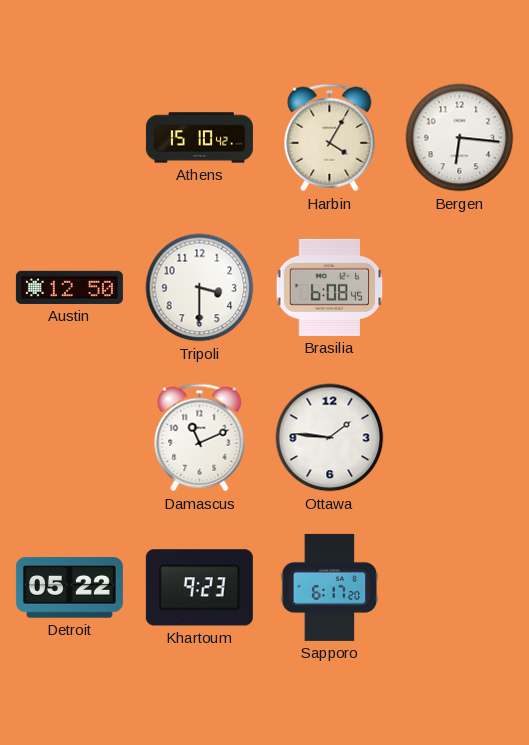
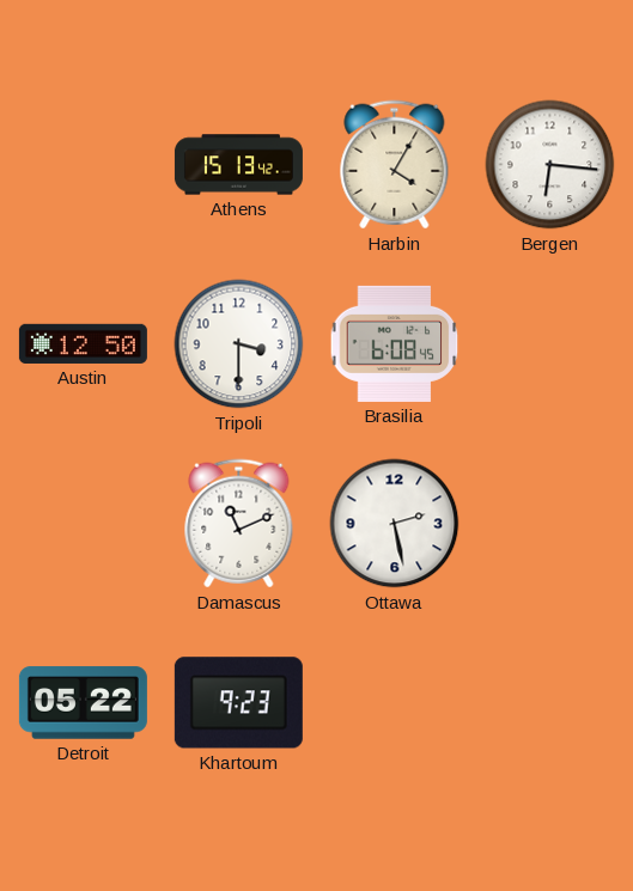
Athens: 15:10 -> 15:13 (238, 165)
Ottawa: 1:46 -> 2:28 (395, 524)
Sapporo: 6:17 -> none (330, 587)
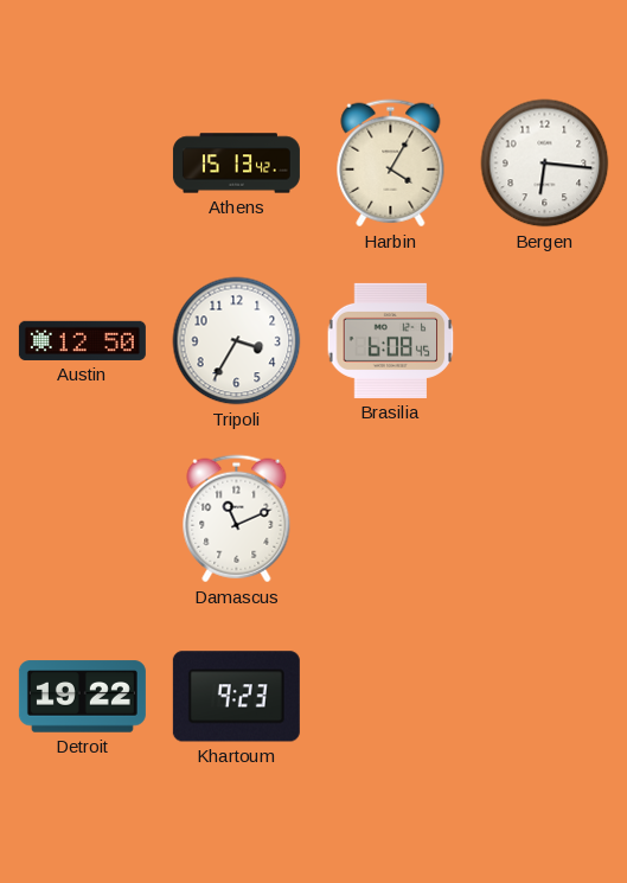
Tripoli: 3:30 -> 3:35 (237, 341)
Ottawa: 2:28 -> none (395, 524)
Detroit: 05:22 -> 19:22 (82, 697)
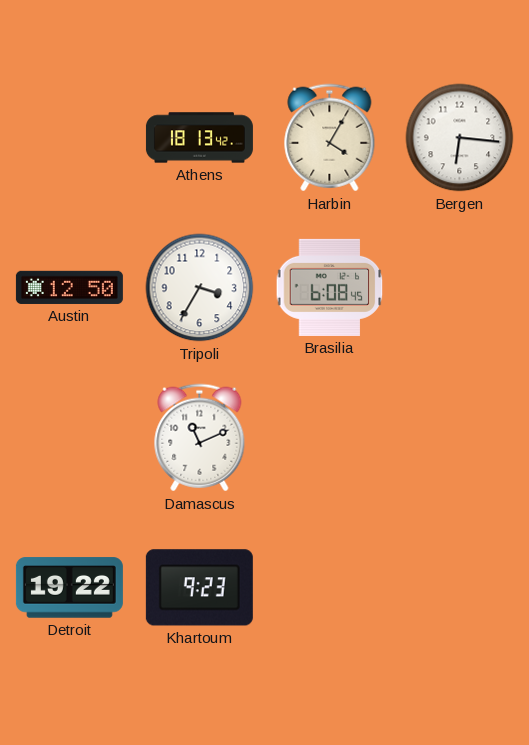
Athens: 15:13 -> 18:13 (199, 138)
